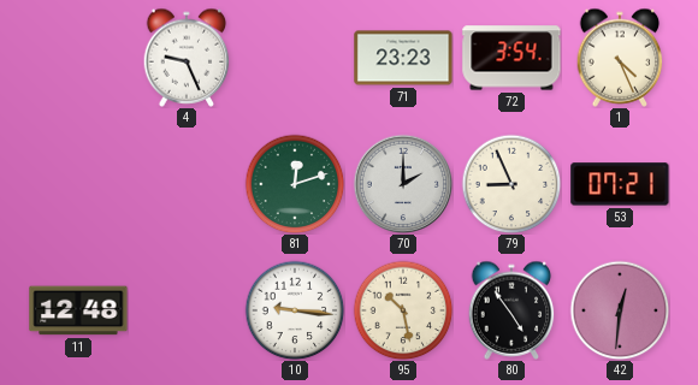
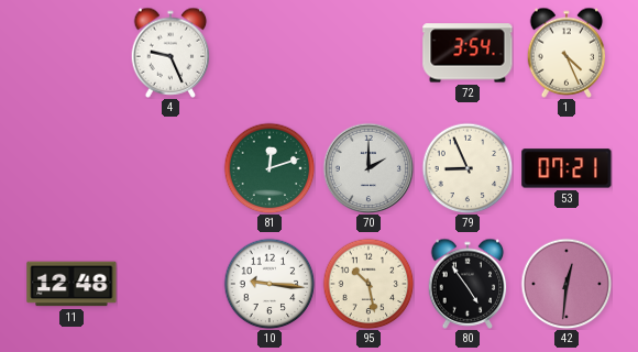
71: 23:23 -> none (403, 58)
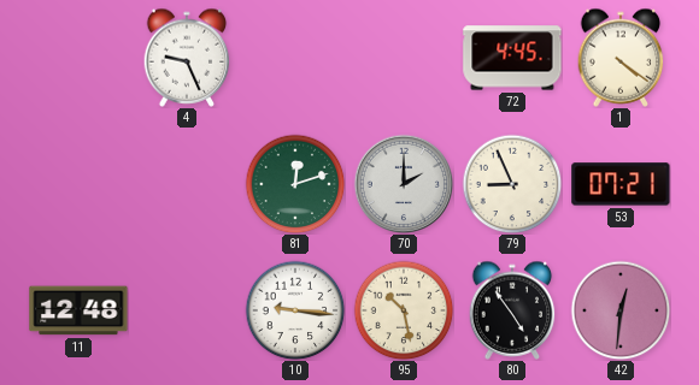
72: 3:54 -> 4:45 (512, 58)
1: 4:26 -> 4:21 (621, 58)
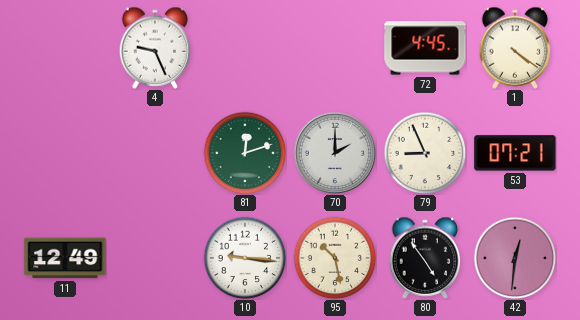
11: 12:48 -> 12:49 (65, 258)
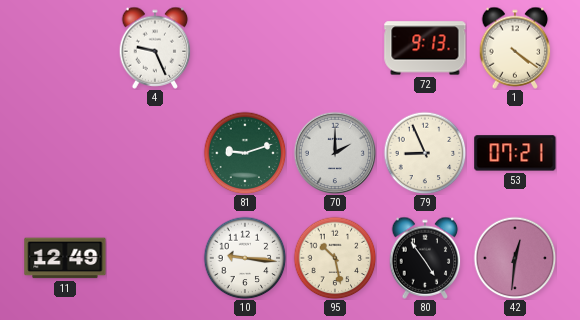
72: 4:45 -> 9:13 (425, 48)
81: 12:12 -> 9:12 (245, 153)
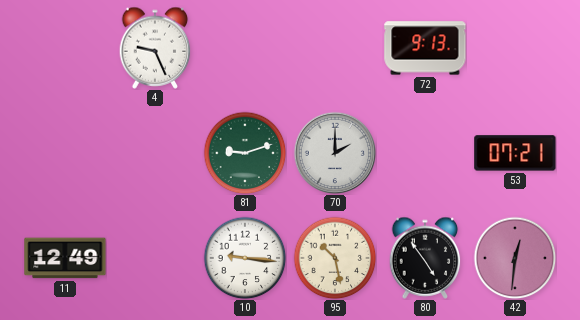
1: 4:21 -> none (515, 48)
79: 8:56 -> none (425, 153)
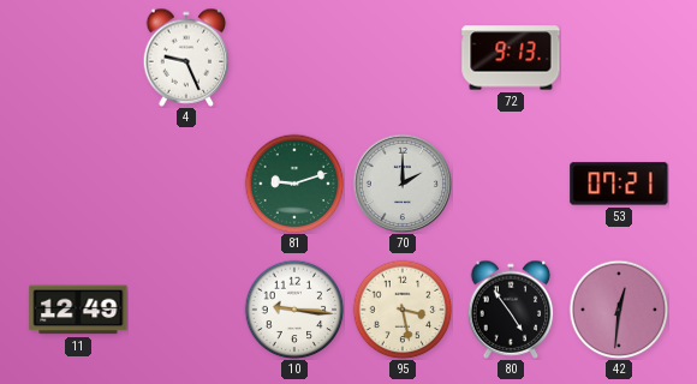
95: 10:28 -> 3:28 (403, 310)
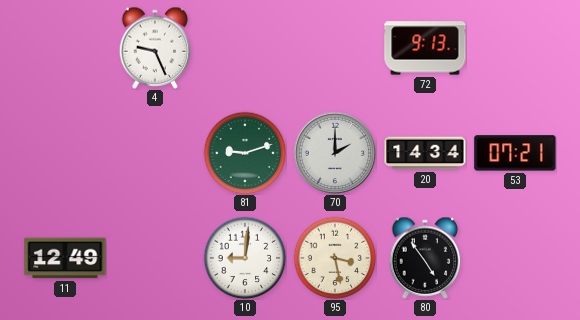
20: none -> 14:34 (425, 153)
10: 9:16 -> 9:01 (245, 258)
42: 12:31 -> none (619, 310)
